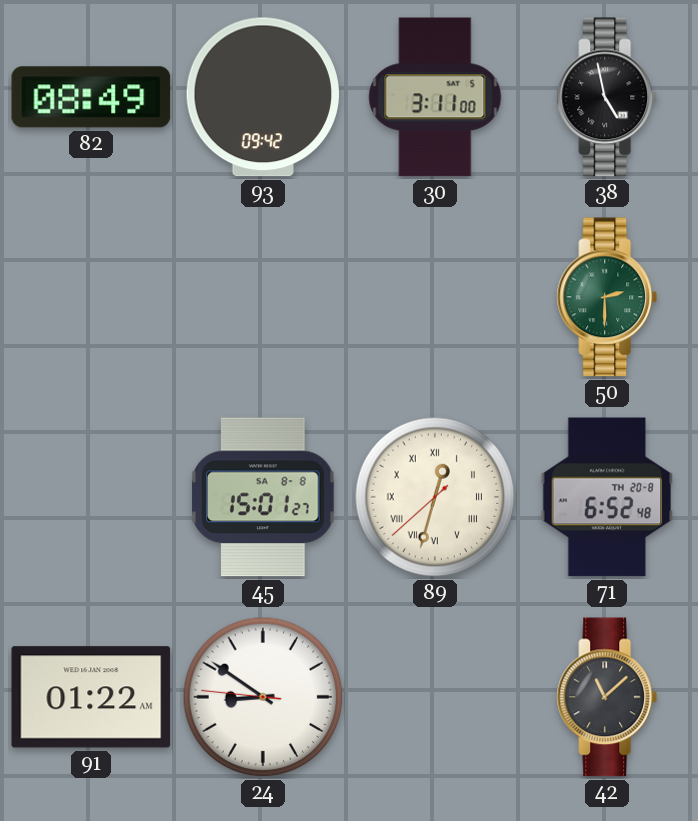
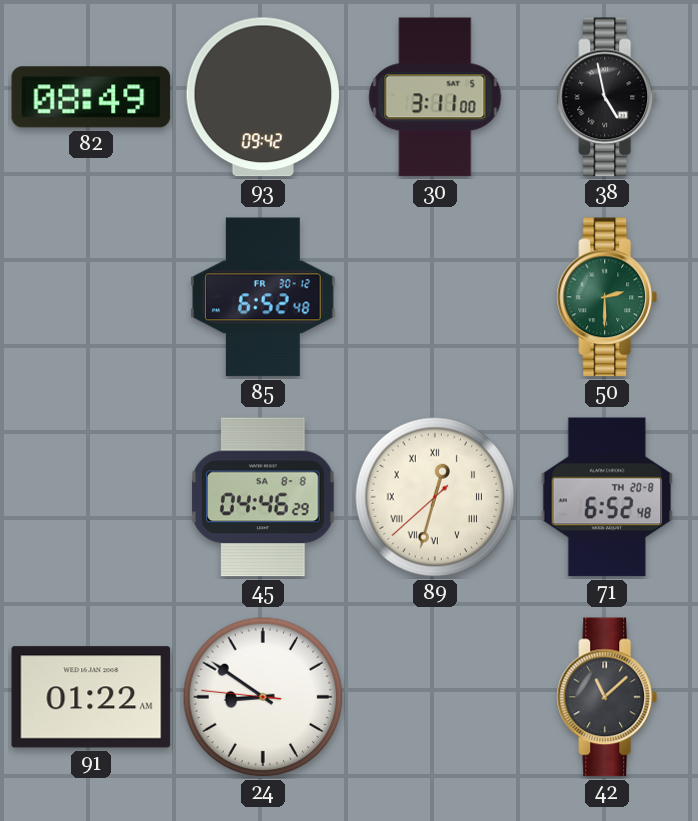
85: none -> 6:52 (263, 297)
45: 15:01 -> 04:46 (263, 497)
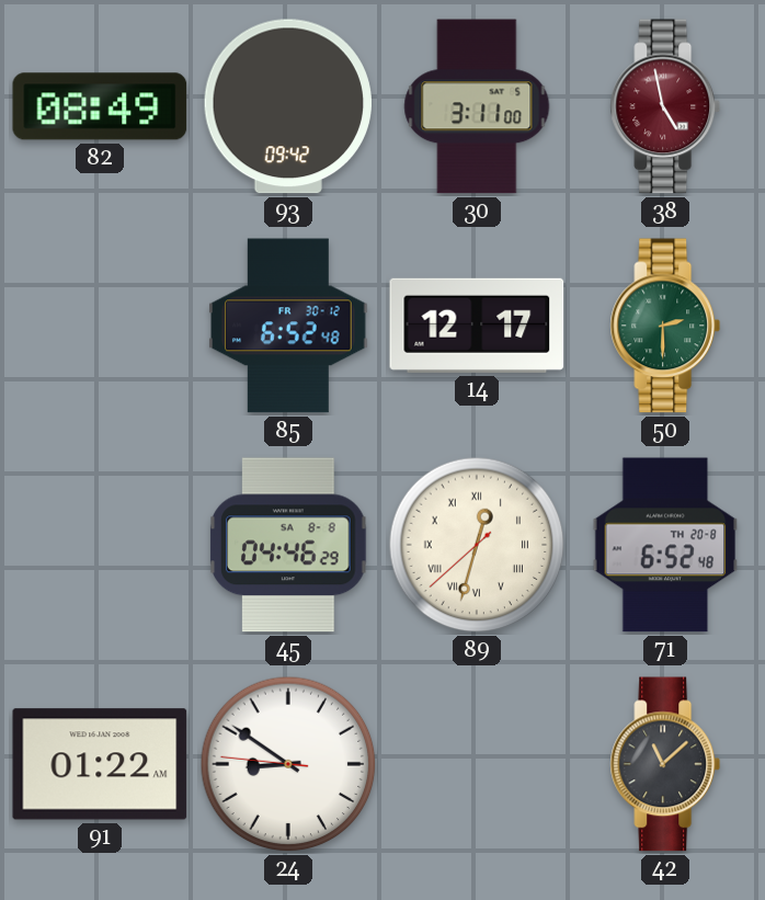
38 dial: black -> burgundy (665, 106)
14: none -> 12:17 (477, 326)
